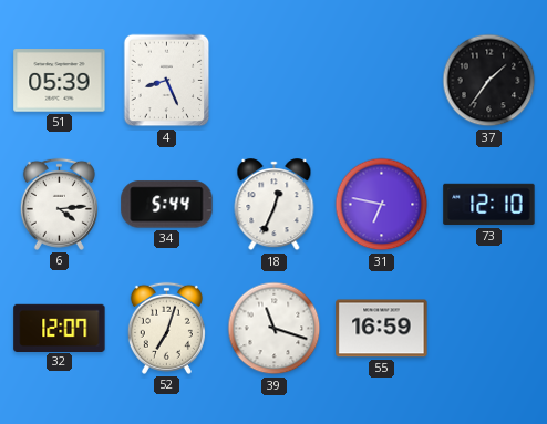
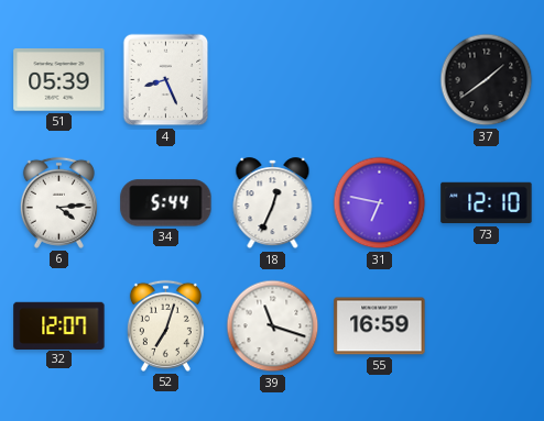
37: 1:36 -> 1:39 (487, 80)
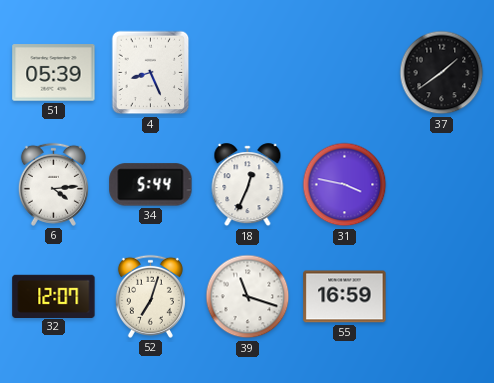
31: 6:47 -> 3:47 (345, 185)
73: 12:10 -> none (487, 203)
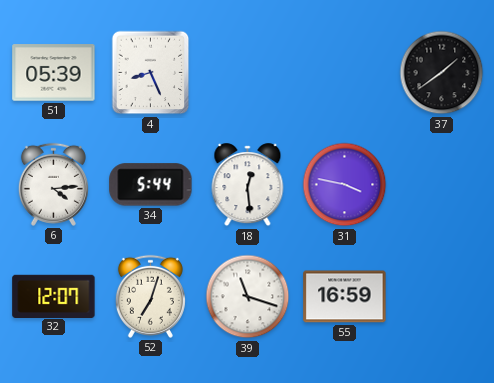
18: 12:34 -> 12:29 (248, 185)
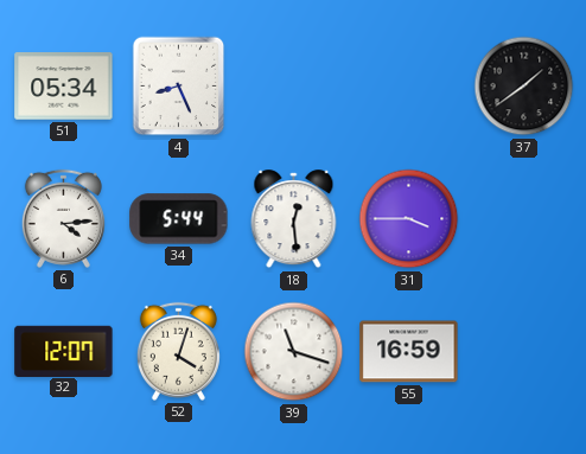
51: 05:39 -> 05:34 (64, 87)
31: 3:47 -> 3:45 (409, 219)
52: 7:03 -> 4:03 (178, 351)
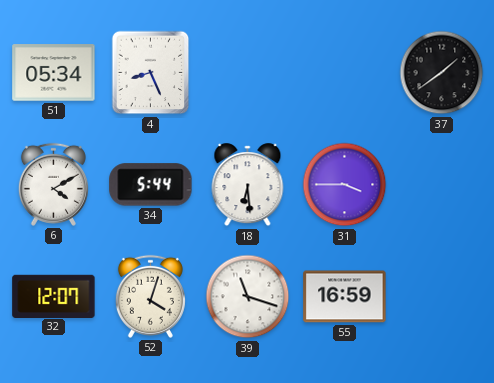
6: 4:14 -> 4:10 (53, 184)
18: 12:29 -> 6:29 (248, 185)
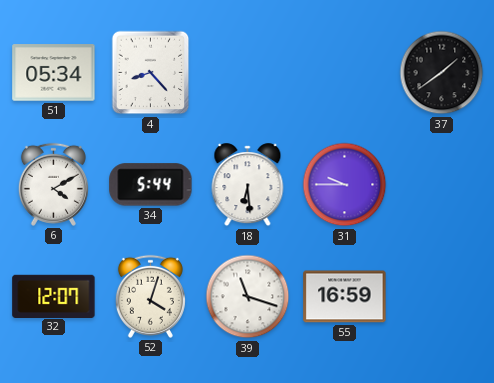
4: 8:26 -> 8:23 (151, 73)
31: 3:45 -> 9:45 (345, 185)
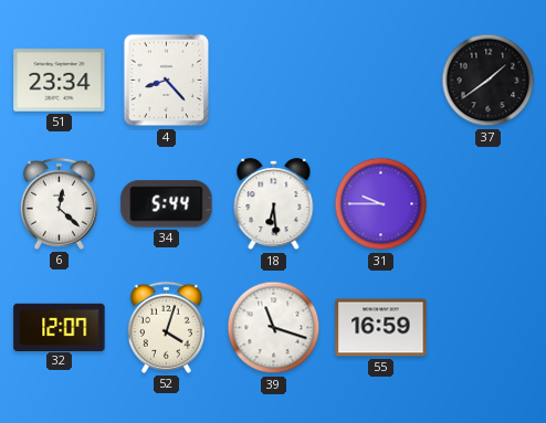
51: 05:34 -> 23:34 (60, 81)
6: 4:10 -> 12:22 (59, 203)
